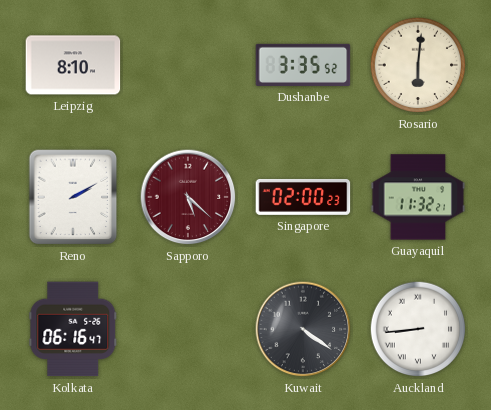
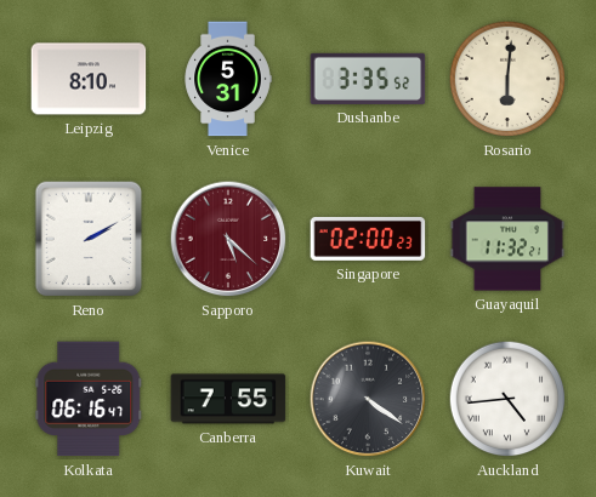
Venice: none -> 5:31 (228, 79)
Canberra: none -> 7:55 (228, 399)
Auckland: 8:44 -> 4:44 (507, 399)
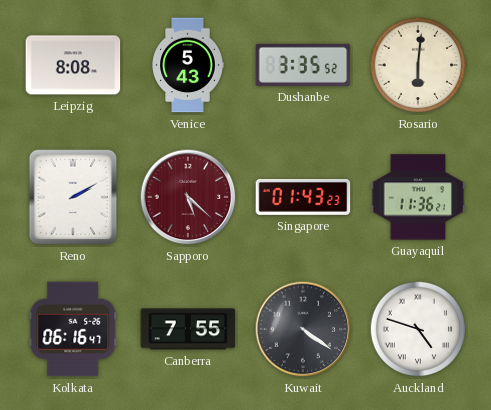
Leipzig: 8:10 -> 8:08 (73, 65)
Venice: 5:31 -> 5:43 (188, 65)
Singapore: 02:00 -> 01:43 (303, 197)
Guayaquil: 11:32 -> 11:36 (418, 197)
Auckland: 4:44 -> 4:48 (418, 329)
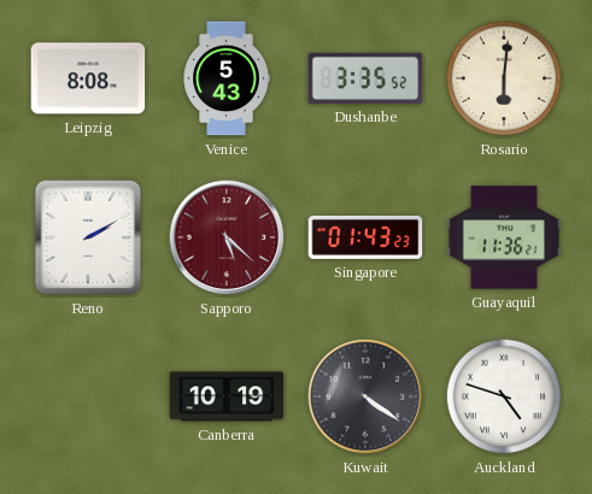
Kolkata: 06:16 -> none (73, 329)
Canberra: 7:55 -> 10:19 (227, 396)
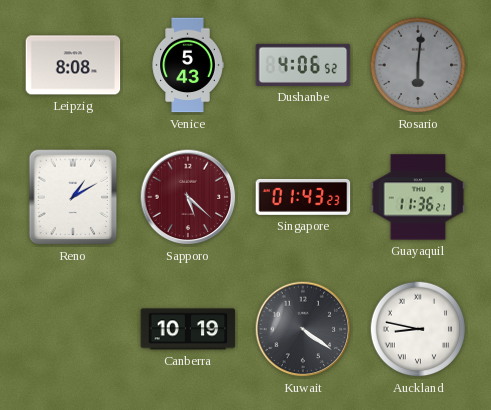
Dushanbe: 3:35 -> 4:06 (303, 65)
Rosario dial: cream -> grey (418, 65)
Reno: 2:10 -> 1:10 (73, 197)
Auckland: 4:48 -> 8:47 (418, 329)
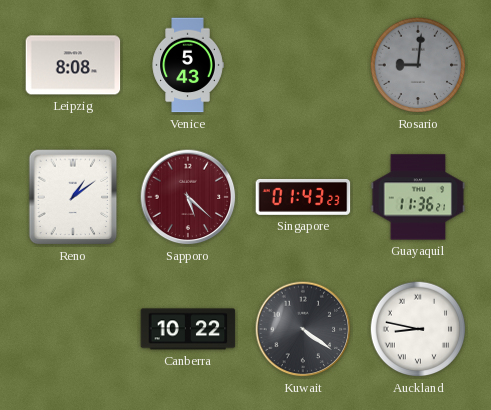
Dushanbe: 4:06 -> none (303, 65)
Rosario: 6:01 -> 9:01 (418, 65)
Reno: 1:10 -> 1:09 (73, 197)
Canberra: 10:19 -> 10:22 (188, 329)
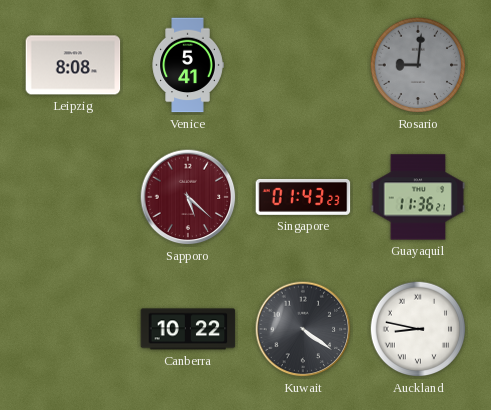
Venice: 5:43 -> 5:41 (188, 65)
Reno: 1:09 -> none (73, 197)
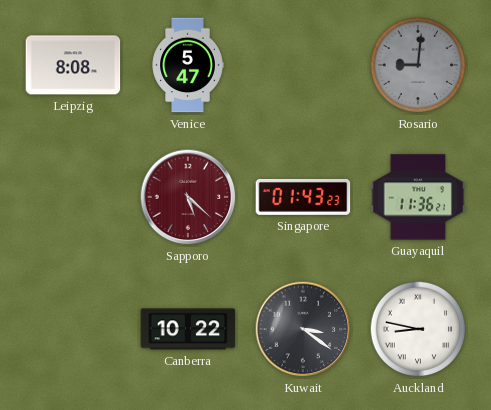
Venice: 5:41 -> 5:47 (188, 65)
Kuwait: 4:21 -> 3:21 (303, 329)
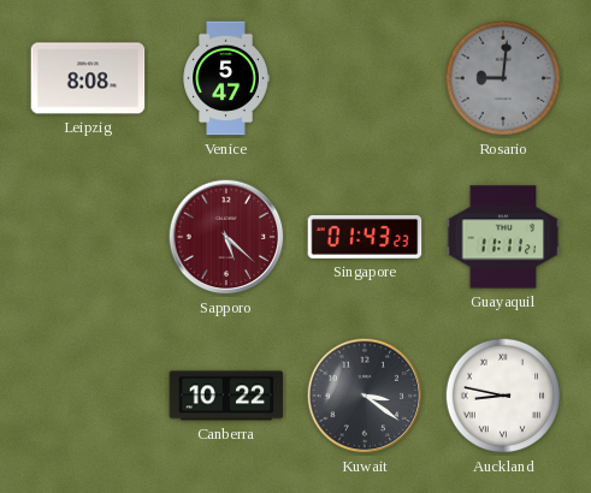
Guayaquil: 11:36 -> 11:11 (503, 237)
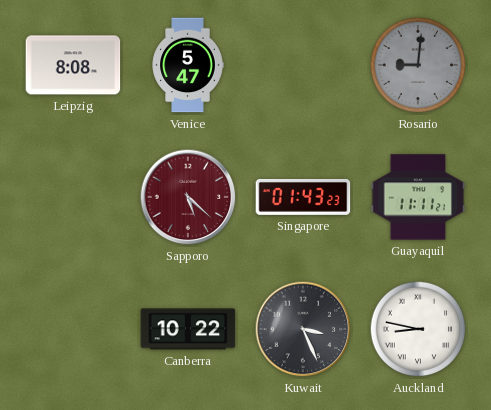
Kuwait: 3:21 -> 3:26 (303, 329)
